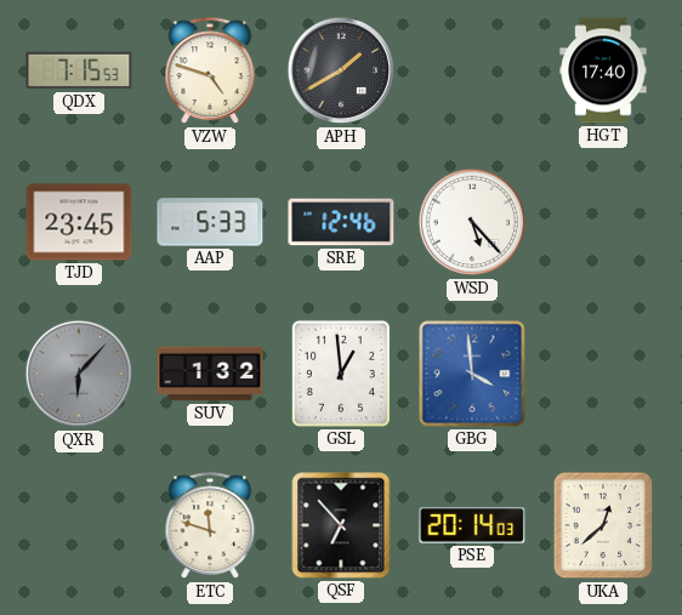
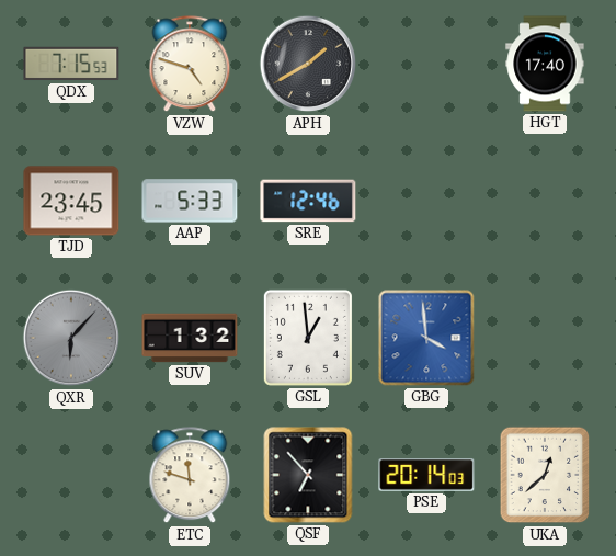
WSD: 5:23 -> none (472, 222)
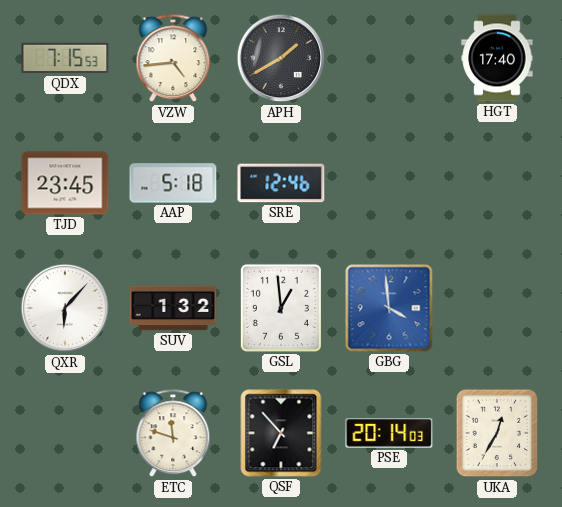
VZW: 4:48 -> 4:44 (173, 59)
AAP: 5:33 -> 5:18 (173, 183)
QXR dial: grey -> white (65, 308)
UKA: 12:38 -> 12:35 (497, 433)
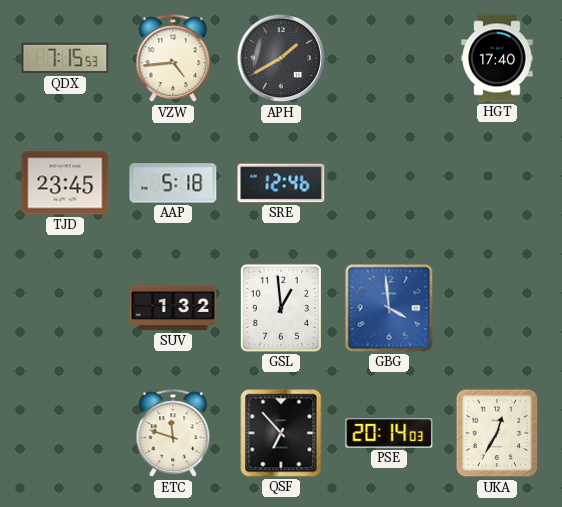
QXR: 6:07 -> none (65, 308)
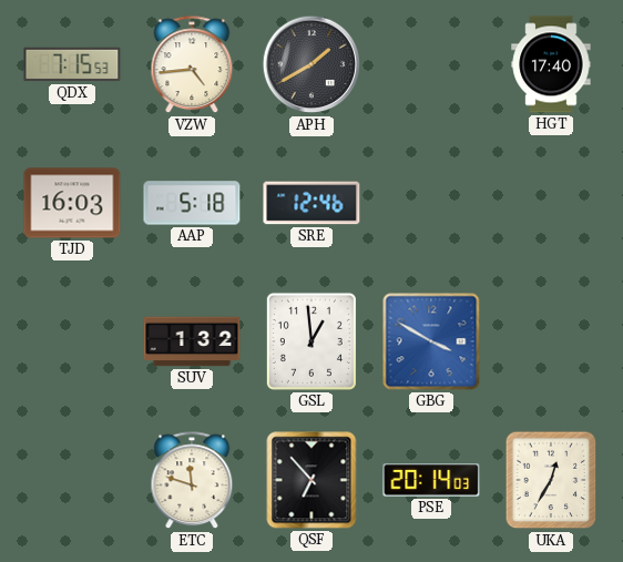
TJD: 23:45 -> 16:03 (72, 203)
GBG: 3:59 -> 3:50 (431, 341)
